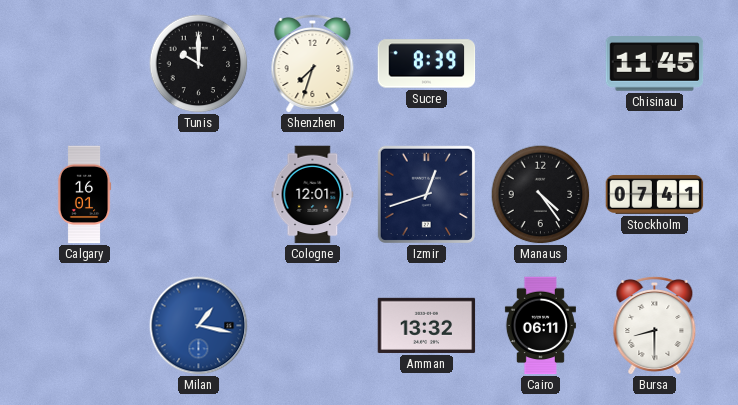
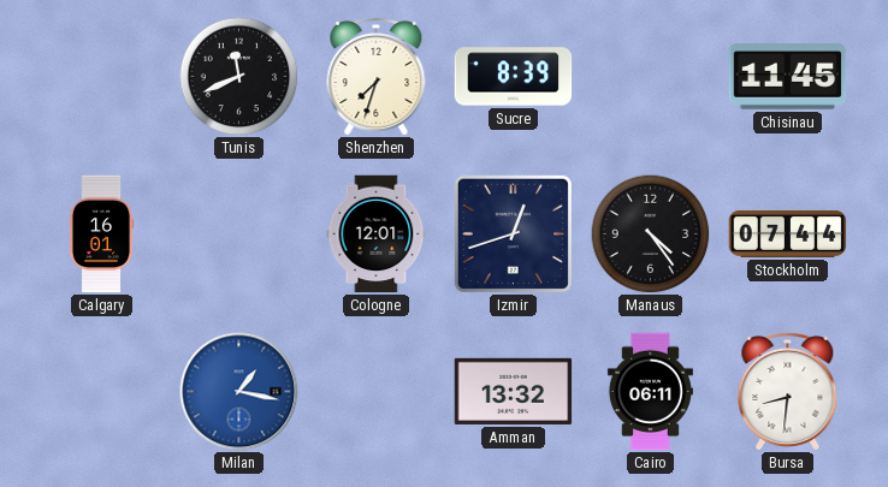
Tunis: 10:00 -> 11:41 (239, 77)
Stockholm: 07:41 -> 07:44 (788, 233)
Bursa: 8:30 -> 8:31 (788, 391)
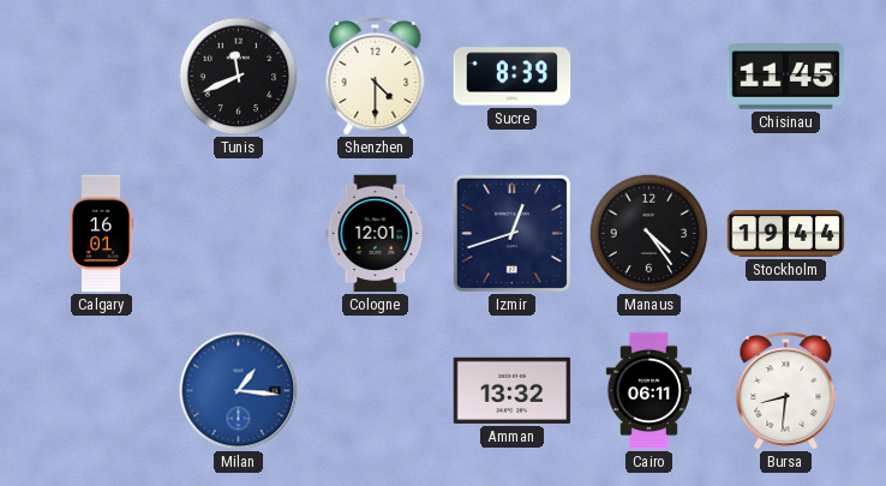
Shenzhen: 7:33 -> 4:30 (376, 76)
Stockholm: 07:44 -> 19:44 (786, 233)
Milan: 1:17 -> 1:16 (239, 391)
